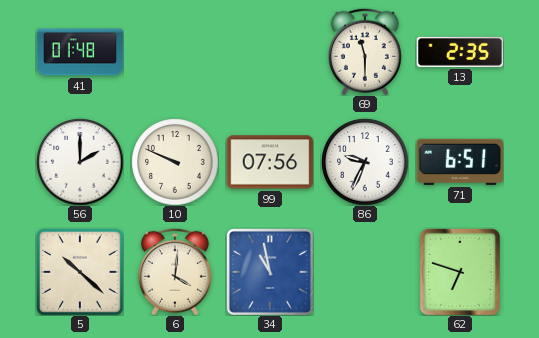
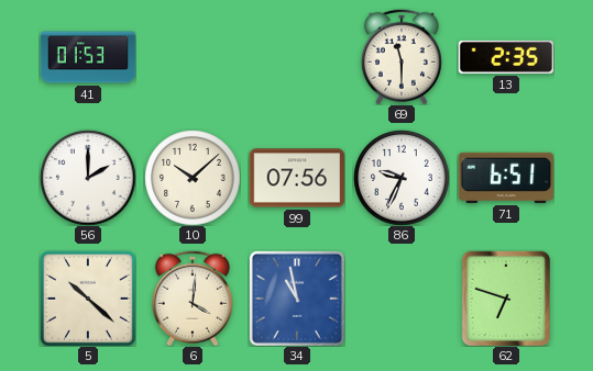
41: 01:48 -> 01:53 (88, 57)
10: 9:49 -> 10:08 (193, 178)
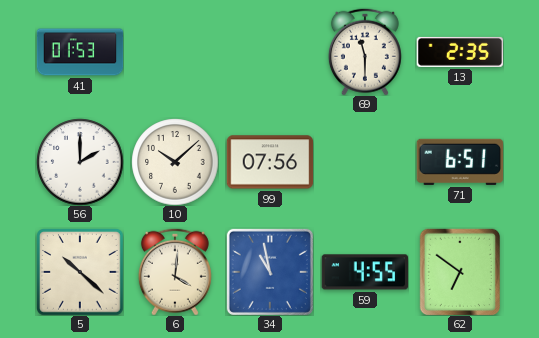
86: 9:34 -> none (402, 178)
59: none -> 4:55 (365, 272)
62: 6:48 -> 6:51 (459, 272)
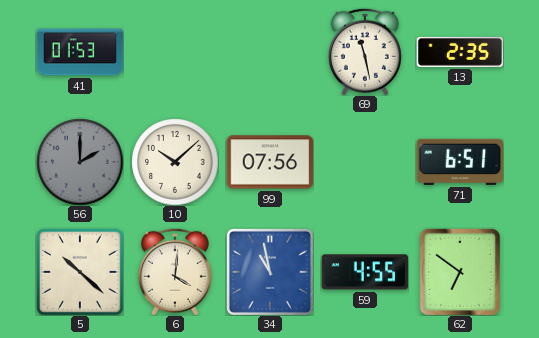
69: 11:30 -> 11:28 (365, 52)
56 dial: white -> grey (80, 162)
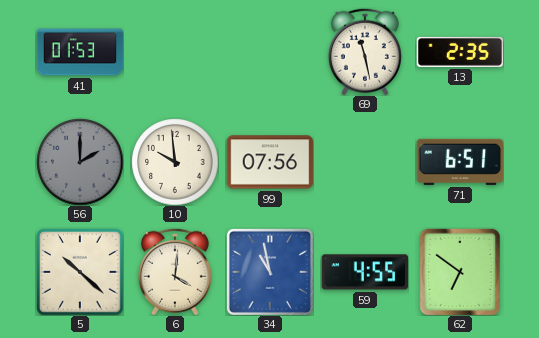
10: 10:08 -> 9:59 (175, 162)
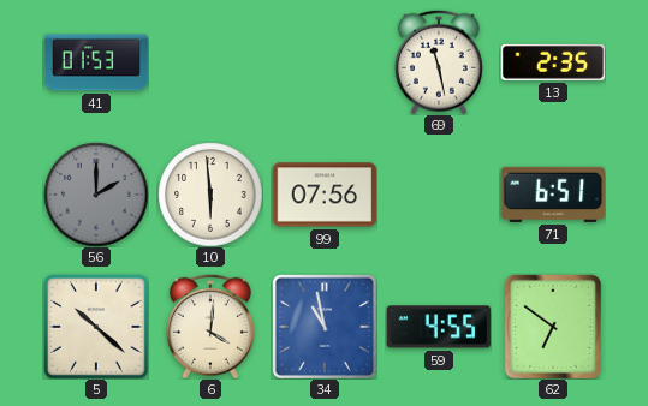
10: 9:59 -> 5:59 (210, 195)
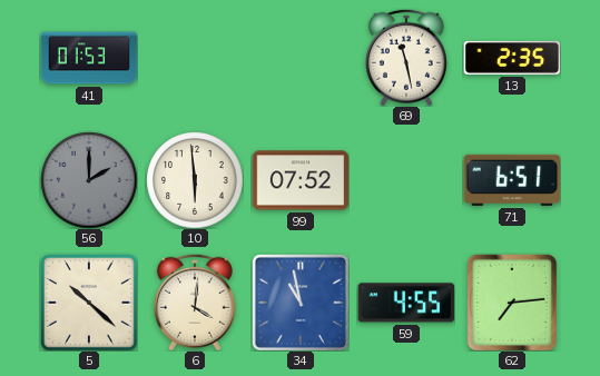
99: 07:56 -> 07:52 (301, 180)
62: 6:51 -> 7:14 (511, 303)
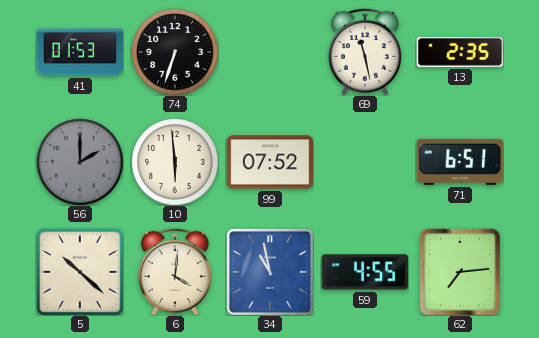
74: none -> 6:33 (175, 52)
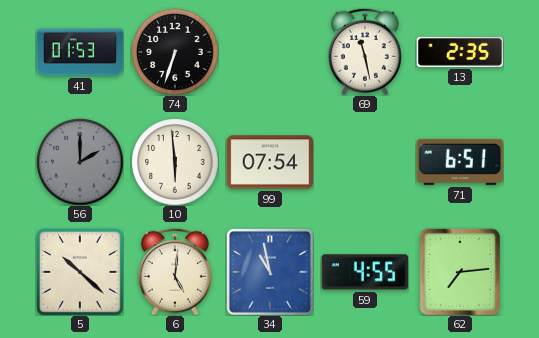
99: 07:52 -> 07:54 (270, 162)
6: 4:01 -> 5:01 (175, 272)
